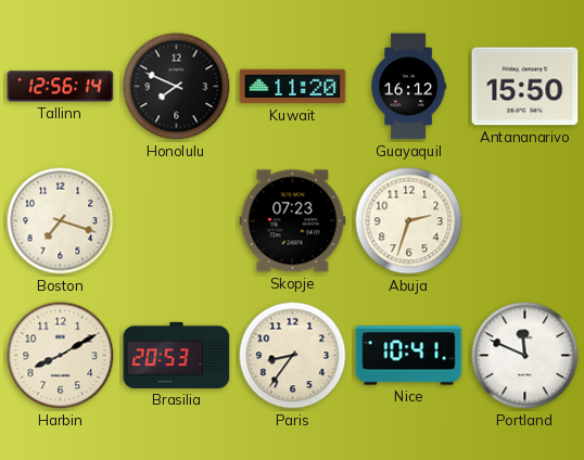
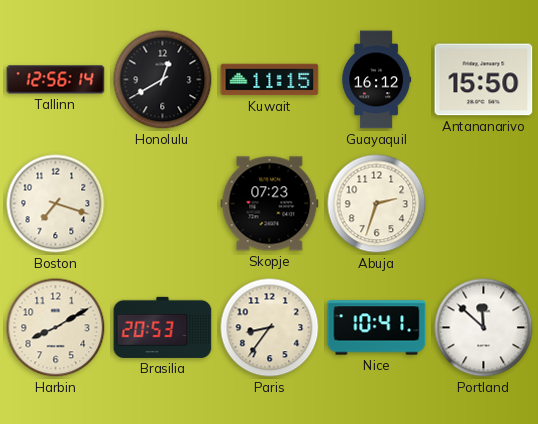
Honolulu: 7:49 -> 12:40 (163, 80)
Kuwait: 11:20 -> 11:15 (270, 80)
Portland: 11:49 -> 11:52 (484, 328)
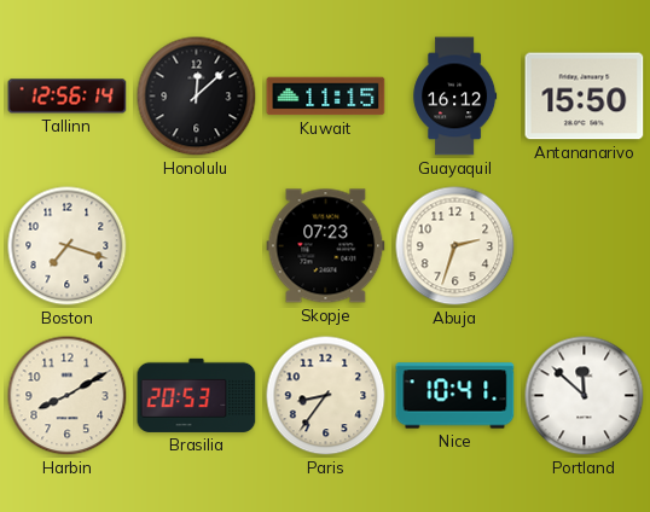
Honolulu: 12:40 -> 12:08 (197, 97)
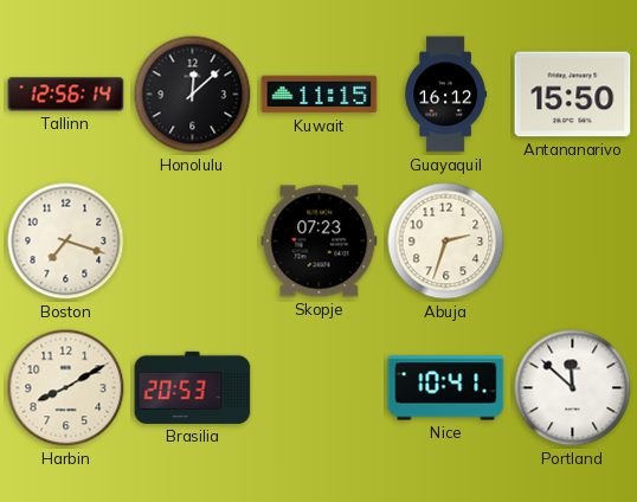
Paris: 8:36 -> none (326, 396)
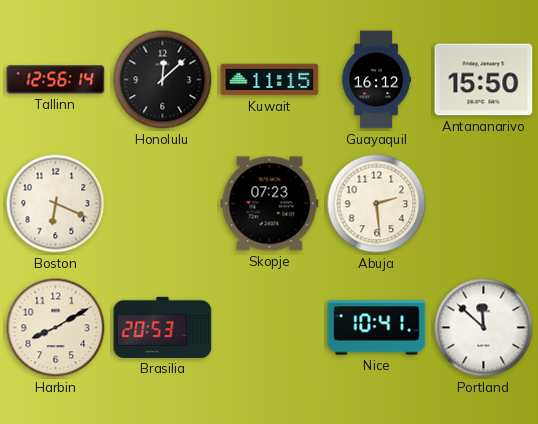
Boston: 7:18 -> 6:19 (56, 204)
Abuja: 2:33 -> 2:29 (377, 204)
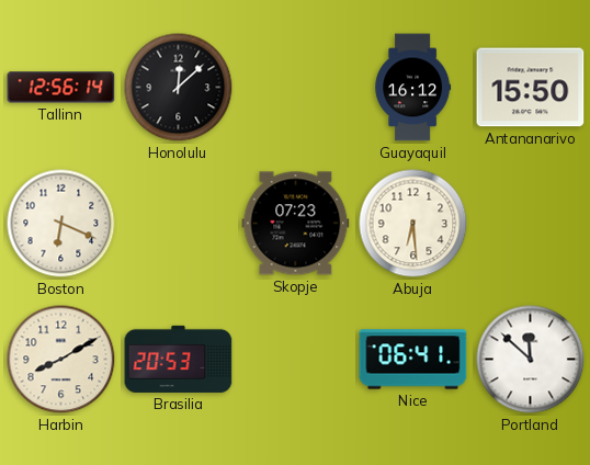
Kuwait: 11:15 -> none (270, 80)
Abuja: 2:29 -> 6:29 (413, 224)
Nice: 10:41 -> 06:41 (413, 360)
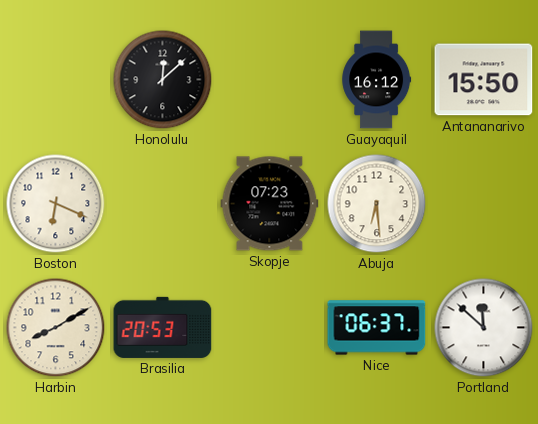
Tallinn: 12:56 -> none (61, 88)
Nice: 06:41 -> 06:37 (377, 328)
